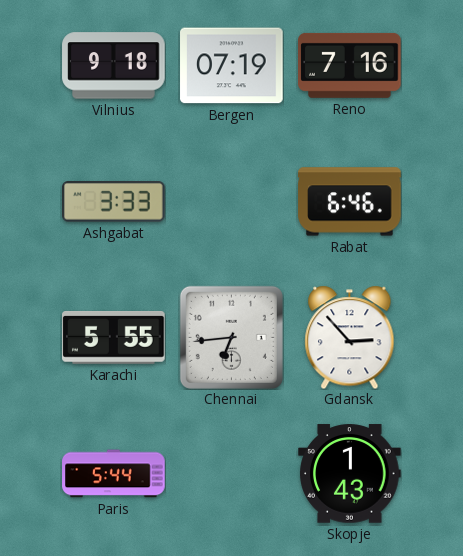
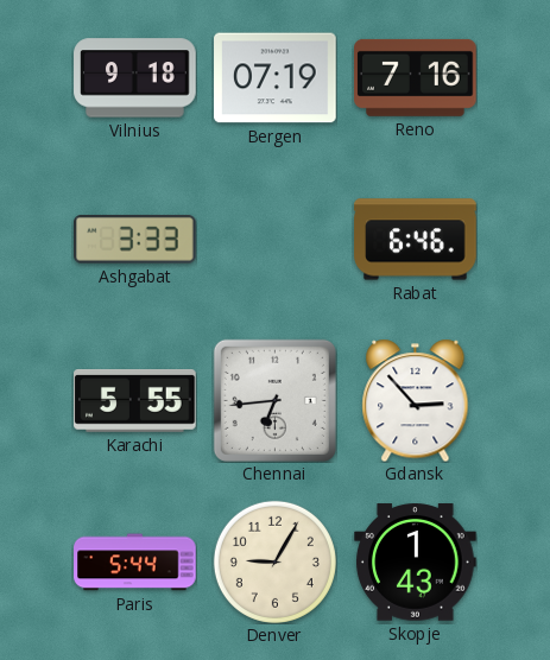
Denver: none -> 9:05 (274, 561)
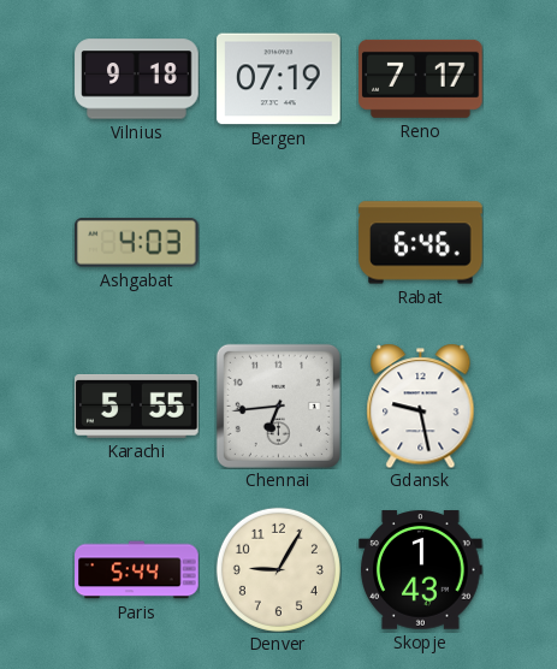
Reno: 7:16 -> 7:17 (421, 78)
Ashgabat: 3:33 -> 4:03 (137, 243)
Gdansk: 2:53 -> 9:28 (421, 405)
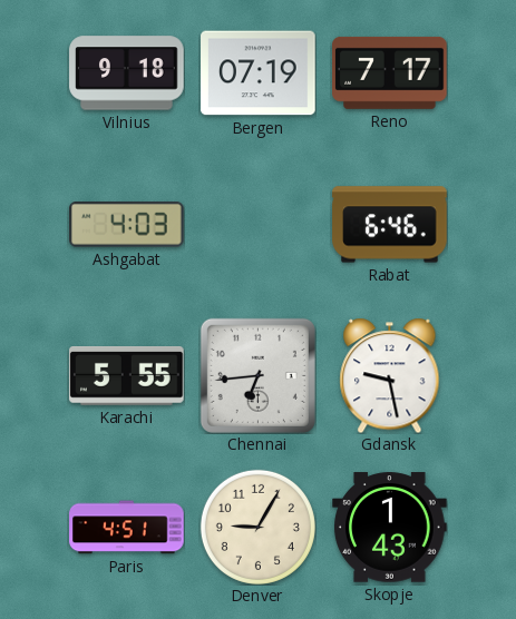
Paris: 5:44 -> 4:51 (127, 528)
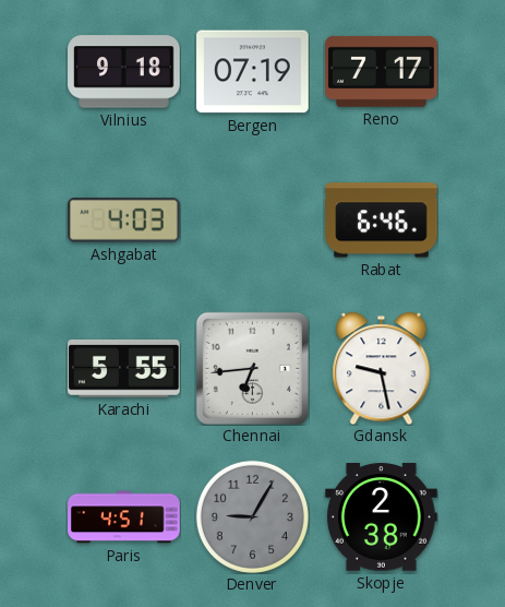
Denver dial: cream -> grey (252, 516)
Skopje: 1:43 -> 2:38 (382, 517)
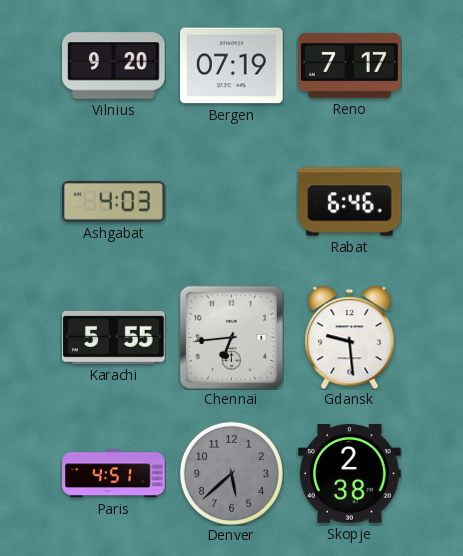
Vilnius: 9:18 -> 9:20 (114, 66)
Gdansk: 9:28 -> 9:29 (350, 337)
Denver: 9:05 -> 5:38 (231, 473)
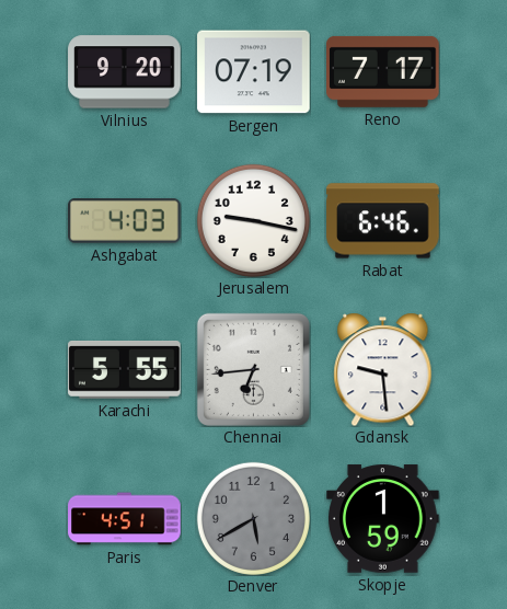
Jerusalem: none -> 9:17 (253, 220)
Denver: 5:38 -> 5:40 (253, 518)
Skopje: 2:38 -> 1:59 (383, 519)
